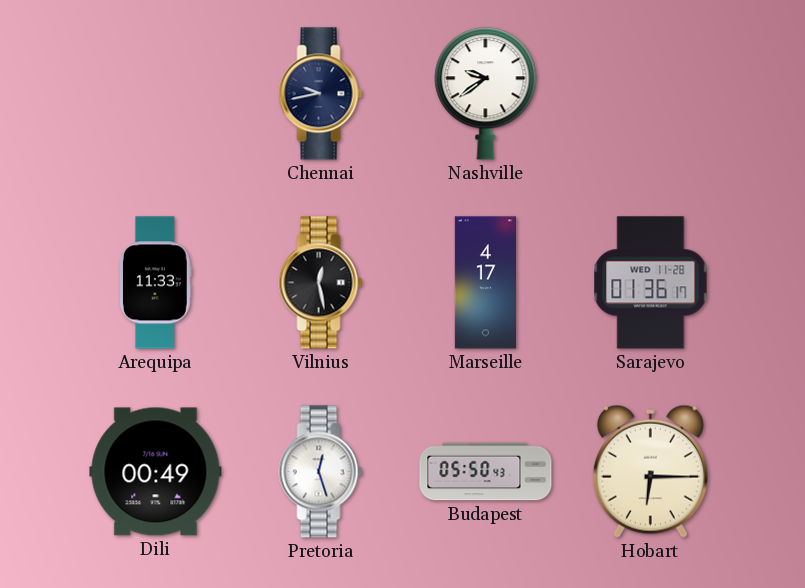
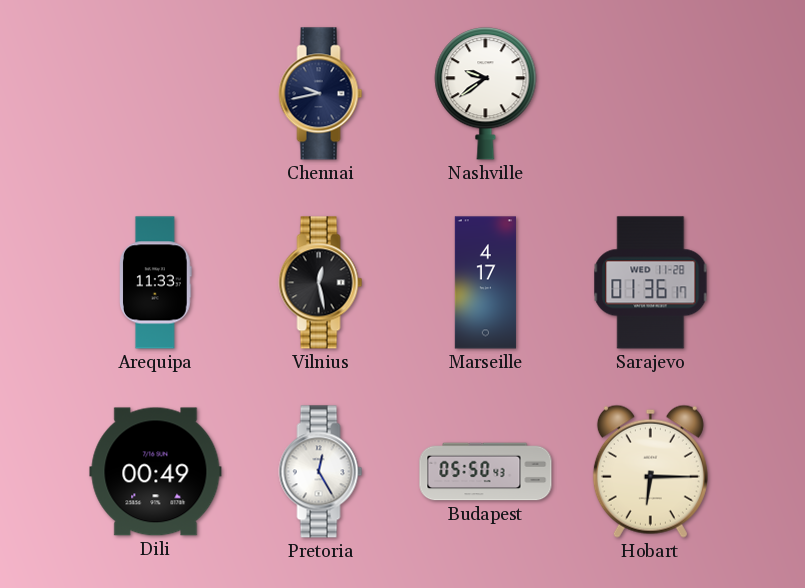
Pretoria: 12:27 -> 12:25 (321, 472)
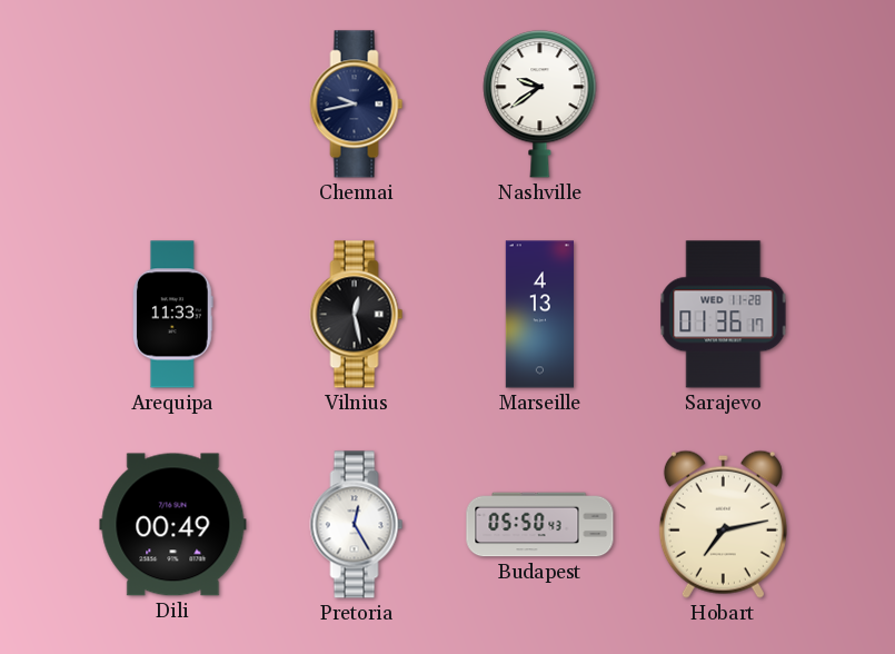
Marseille: 4:17 -> 4:13 (539, 315)
Hobart: 6:15 -> 7:13 (723, 524)
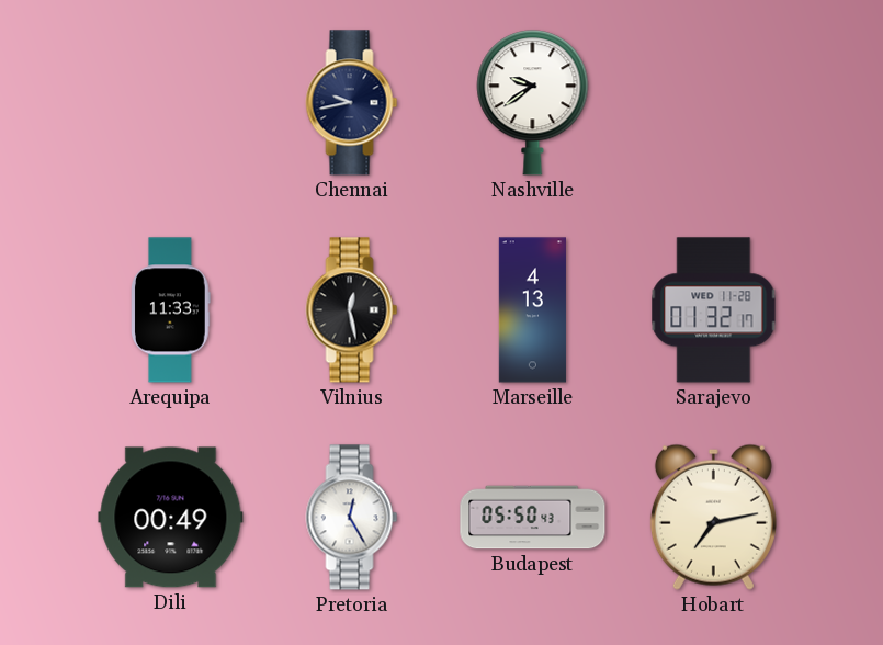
Sarajevo: 01:36 -> 01:32 (714, 310)
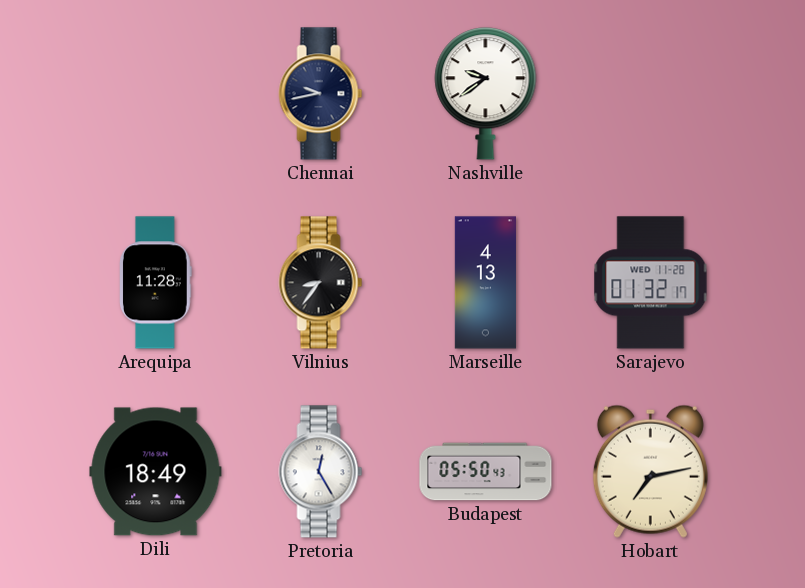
Arequipa: 11:33 -> 11:28 (156, 283)
Vilnius: 12:28 -> 8:36 (321, 283)
Dili: 00:49 -> 18:49 (156, 472)
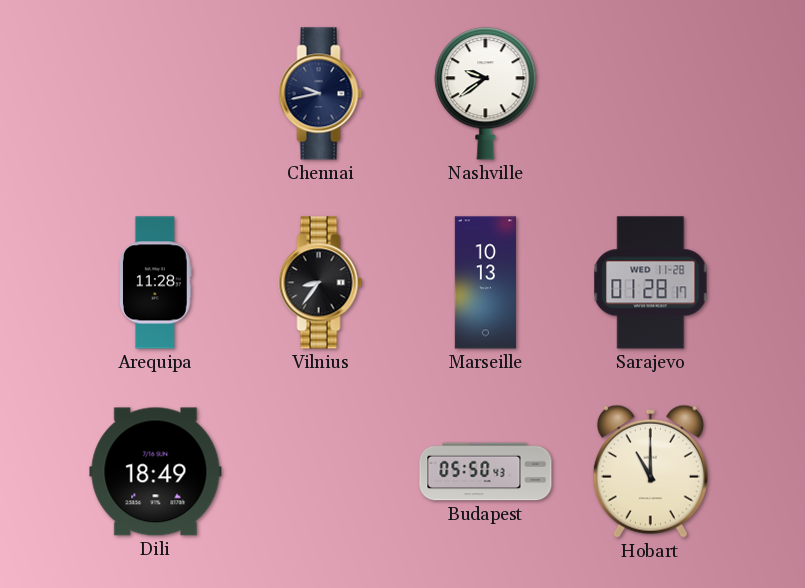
Marseille: 4:13 -> 10:13 (485, 283)
Sarajevo: 01:32 -> 01:28 (651, 283)
Pretoria: 12:25 -> none (321, 472)
Hobart: 7:13 -> 11:00 (650, 471)
